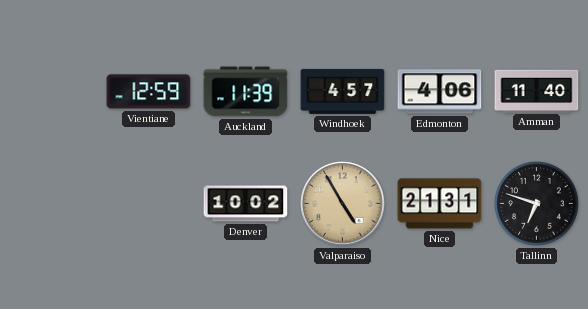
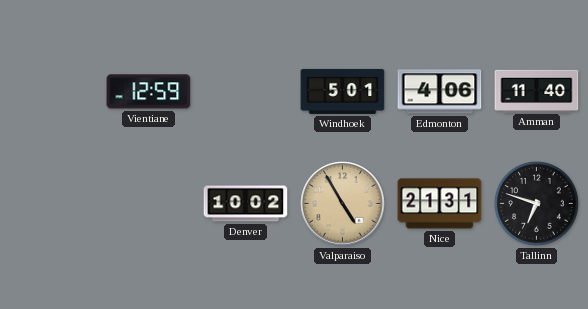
Auckland: 11:39 -> none (246, 92)
Windhoek: 4:57 -> 5:01 (343, 91)
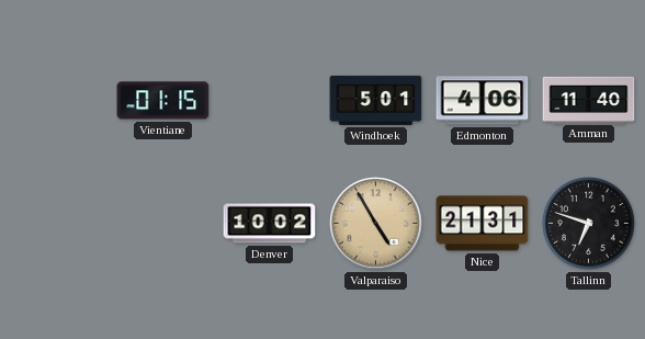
Vientiane: 12:59 -> 01:15 (163, 101)
